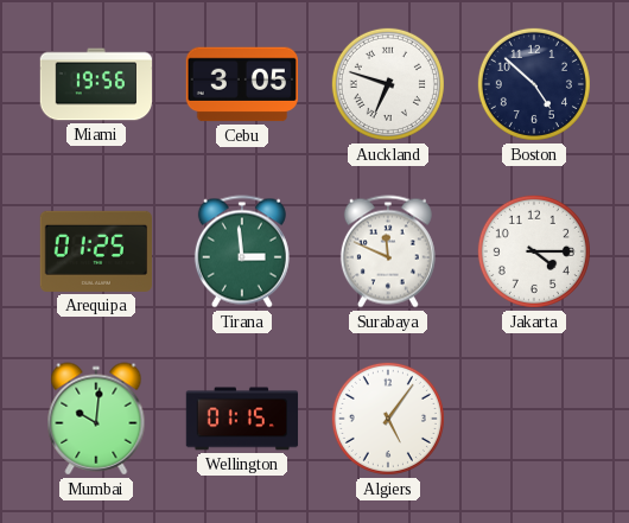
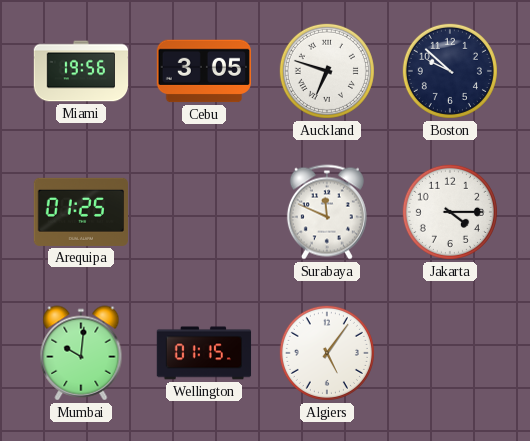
Boston: 4:52 -> 9:52 (450, 71)
Tirana: 2:59 -> none (242, 251)
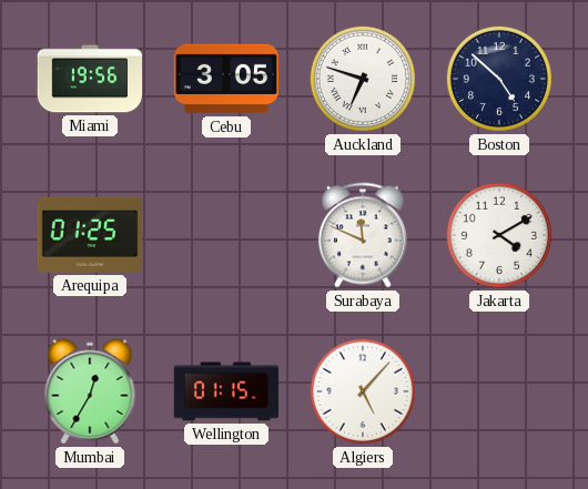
Boston: 9:52 -> 4:52 (499, 79)
Jakarta: 4:15 -> 4:10 (499, 235)
Mumbai: 10:01 -> 12:35 (90, 391)
Algiers: 5:06 -> 5:07 (363, 391)
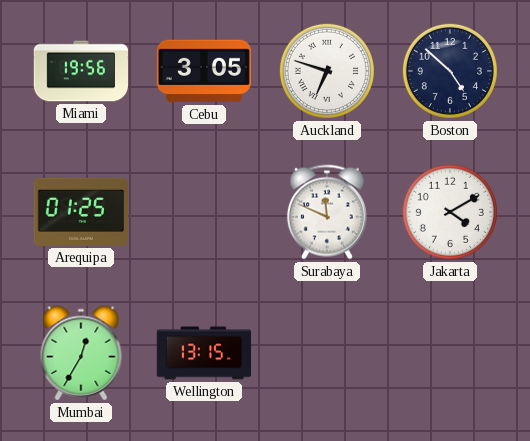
Wellington: 01:15 -> 13:15 (204, 353)
Algiers: 5:07 -> none (363, 391)
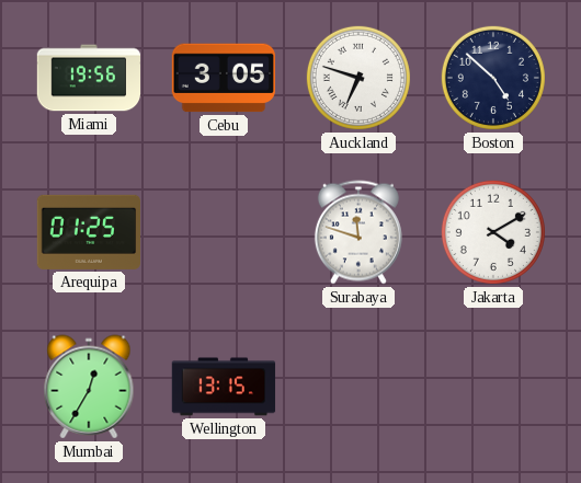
Surabaya: 11:49 -> 11:48 (358, 232)
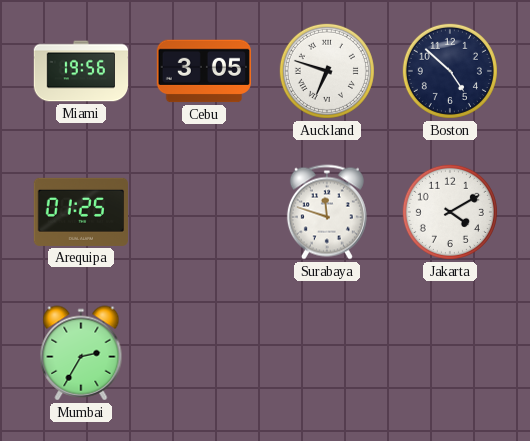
Mumbai: 12:35 -> 2:35 (81, 353)
Wellington: 13:15 -> none (224, 387)
